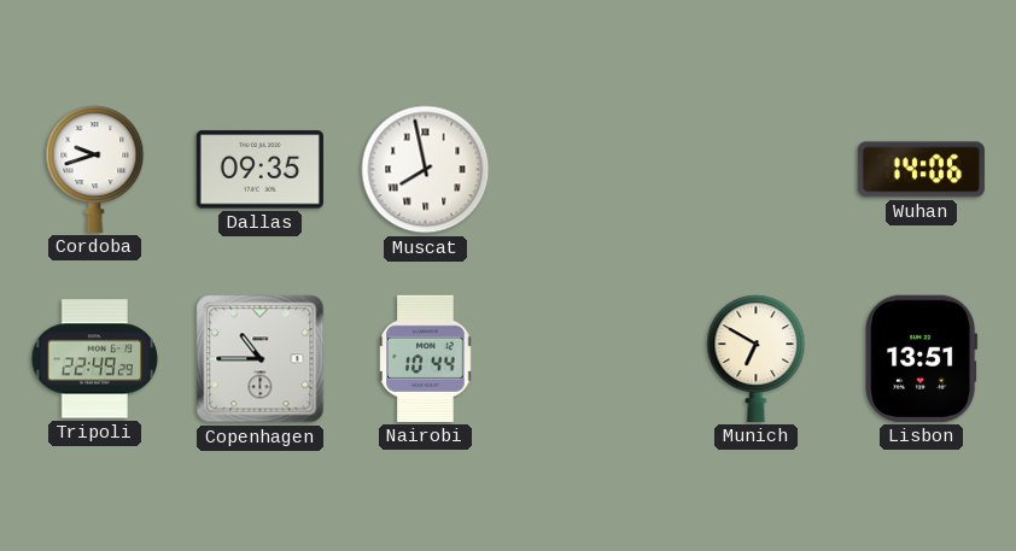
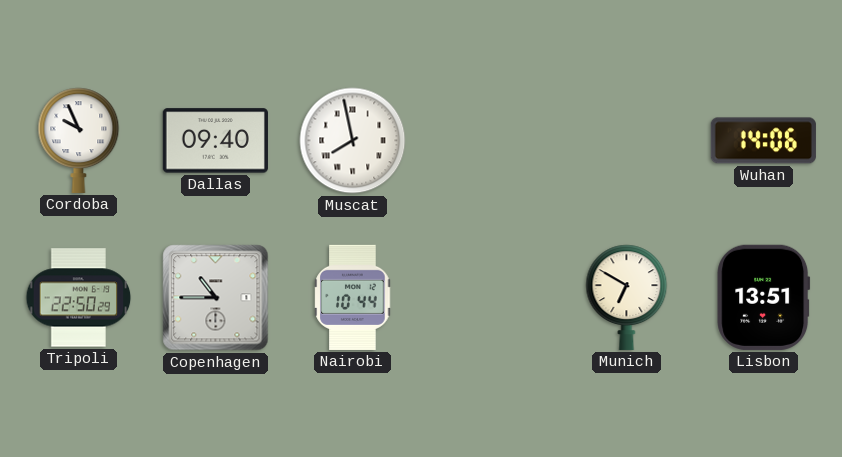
Cordoba: 9:42 -> 9:56 (79, 140)
Dallas: 09:35 -> 09:40 (215, 141)
Tripoli: 22:49 -> 22:50 (79, 298)
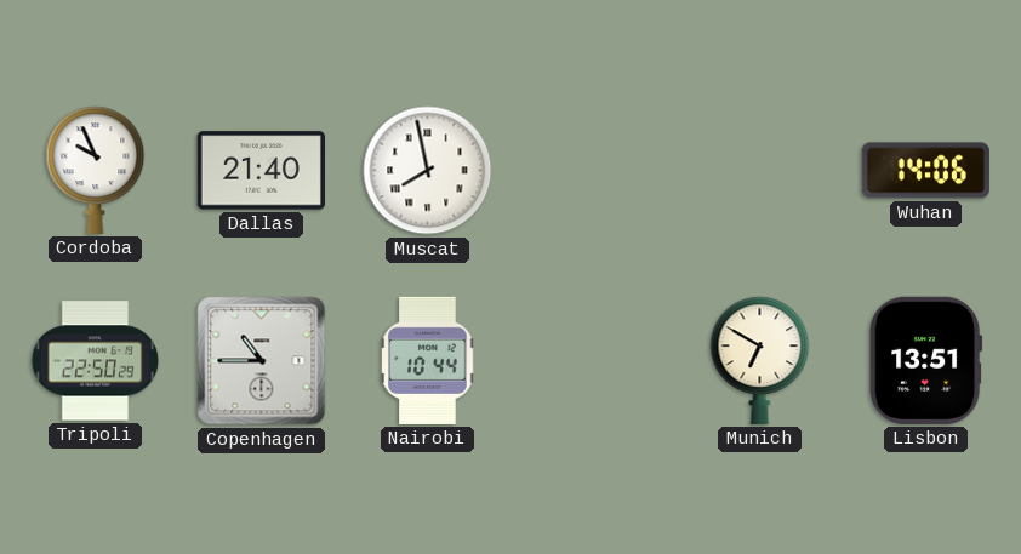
Dallas: 09:40 -> 21:40 (261, 171)
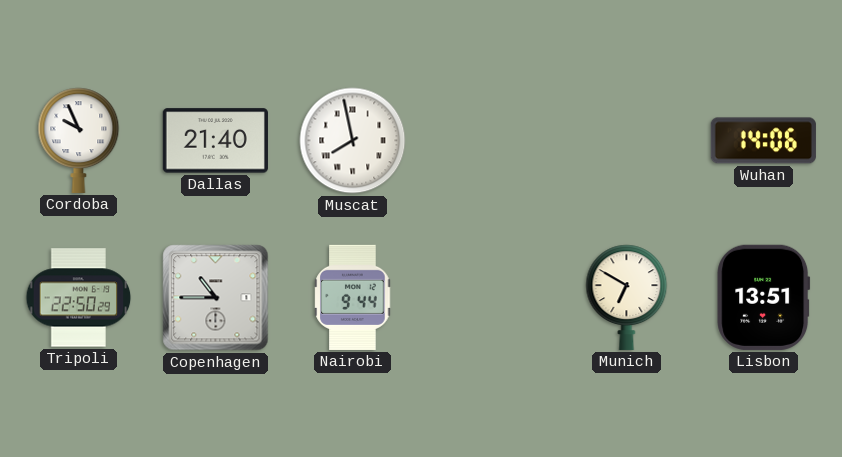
Nairobi: 10:44 -> 9:44 (353, 297)
